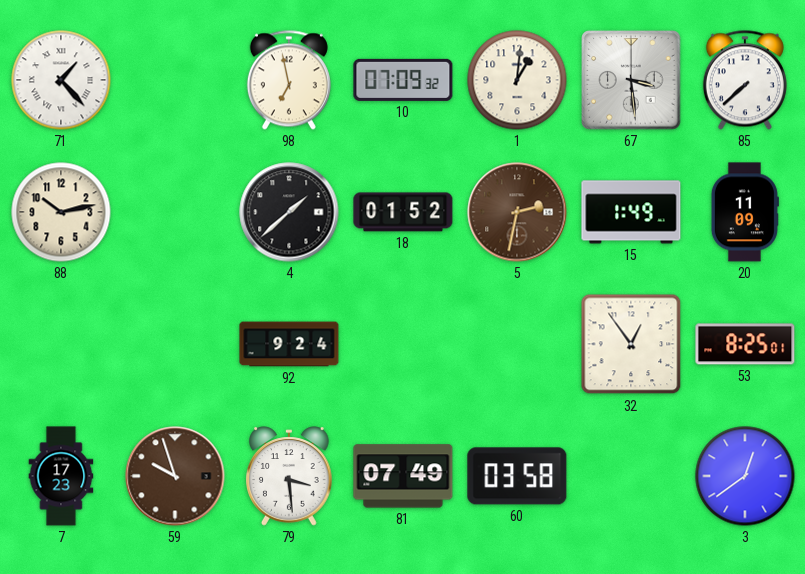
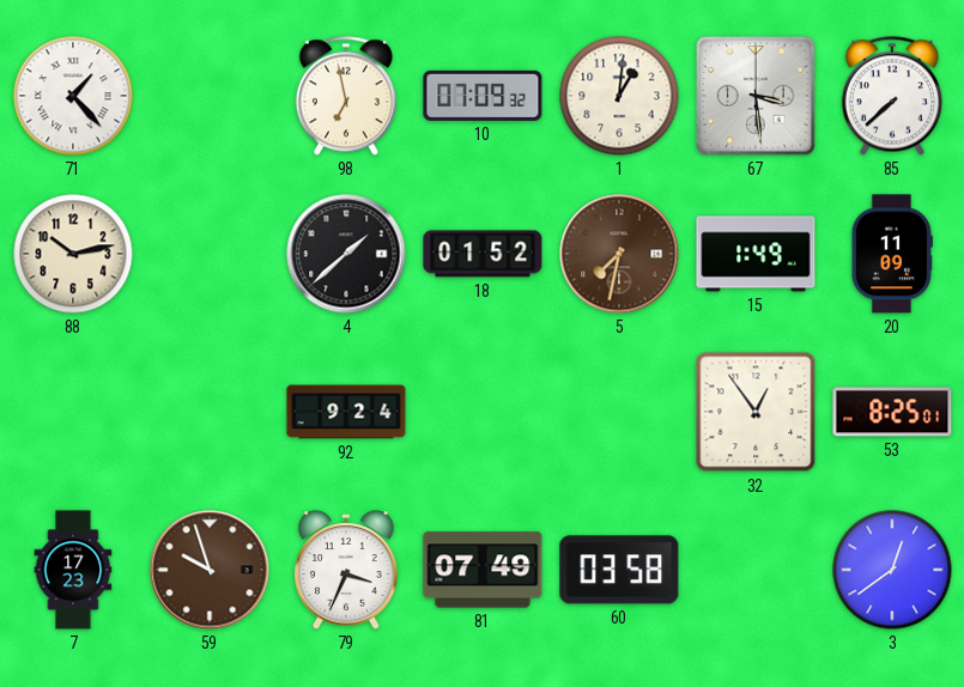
5: 2:32 -> 7:32 (619, 254)
79: 3:29 -> 3:34 (347, 570)
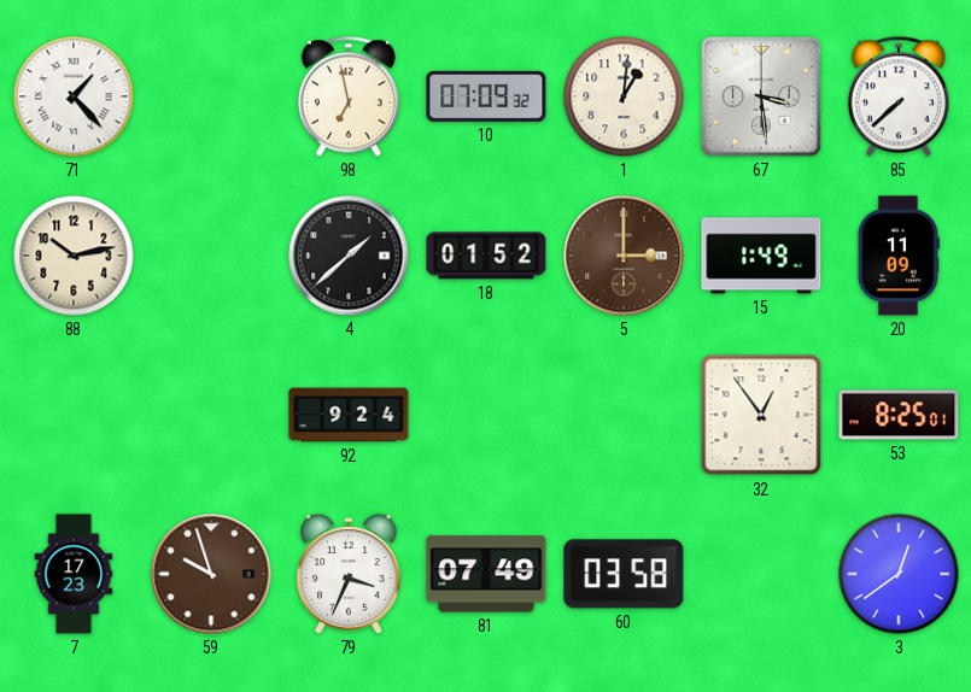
5: 7:32 -> 3:00 (624, 256)
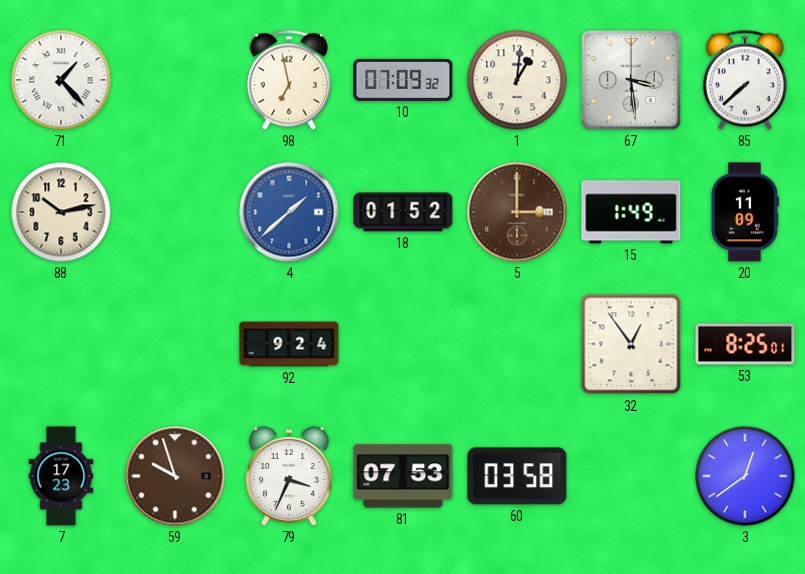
4 dial: black -> blue (289, 212)
81: 07:49 -> 07:53 (403, 476)
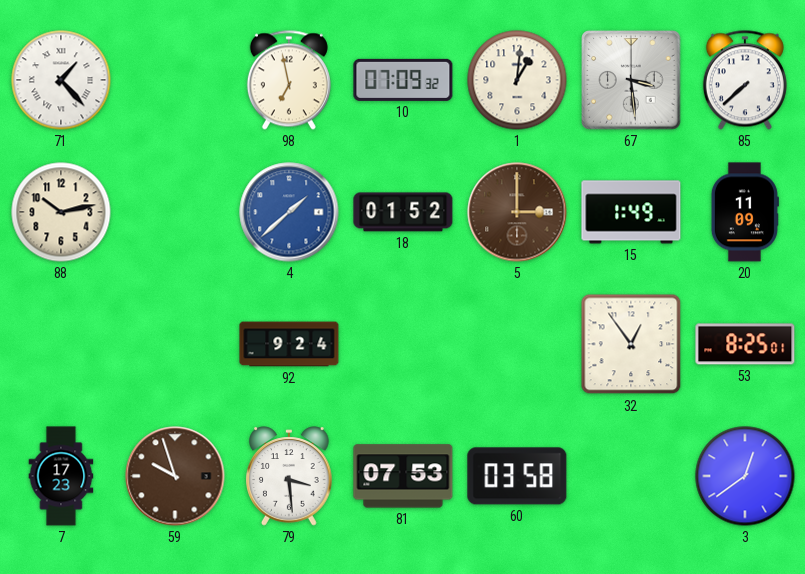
79: 3:34 -> 3:29 (290, 476)
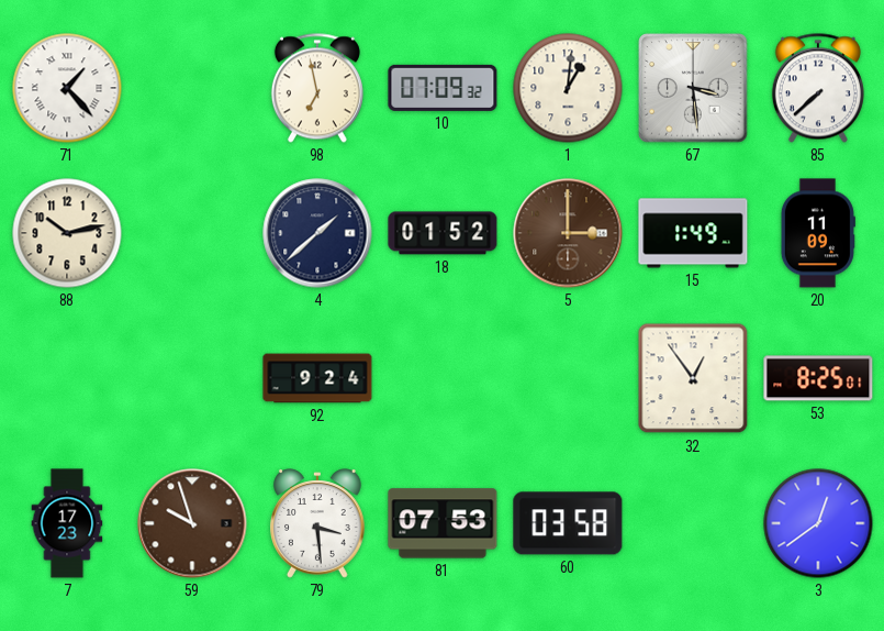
4 dial: blue -> navy (317, 233)
